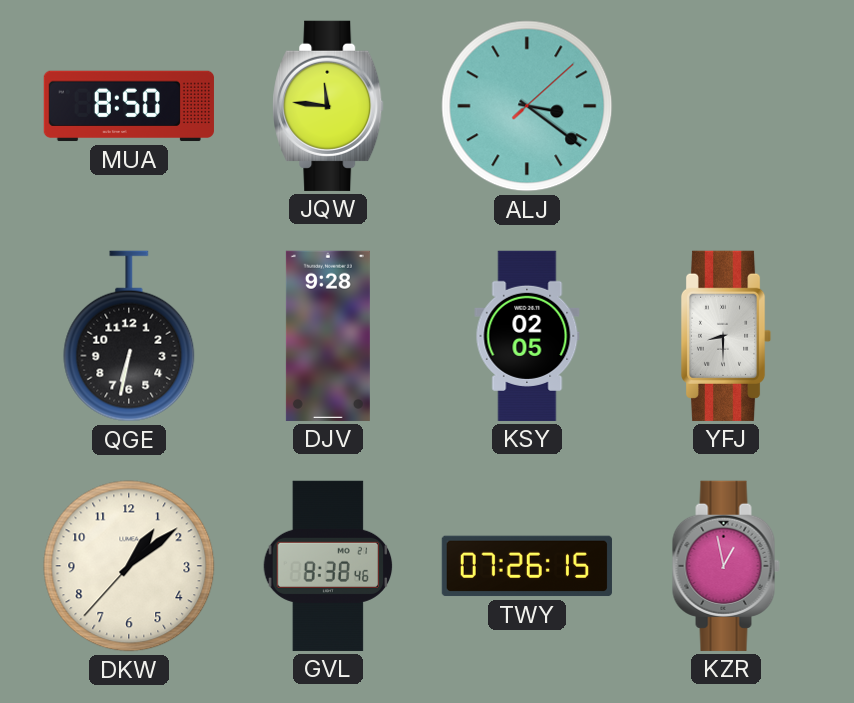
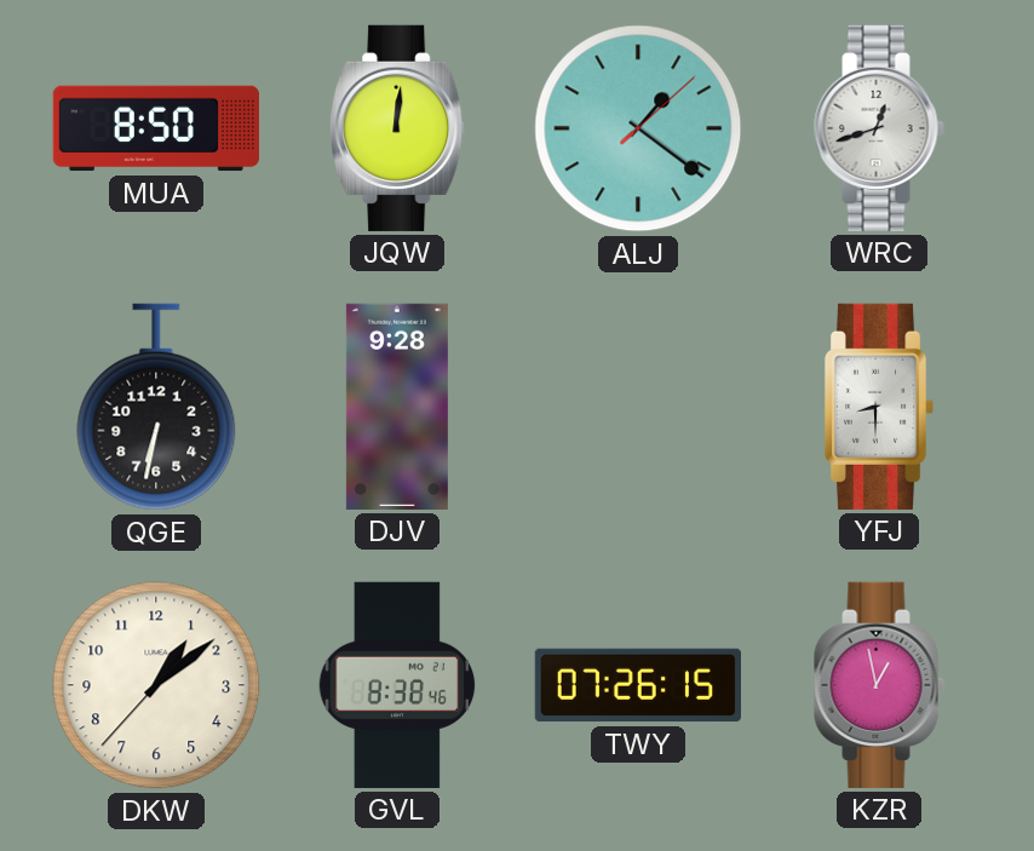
JQW: 11:46 -> 12:01 (397, 128)
ALJ: 3:21 -> 1:21 (638, 128)
WRC: none -> 12:42 (879, 128)
KSY: 02:05 -> none (527, 336)
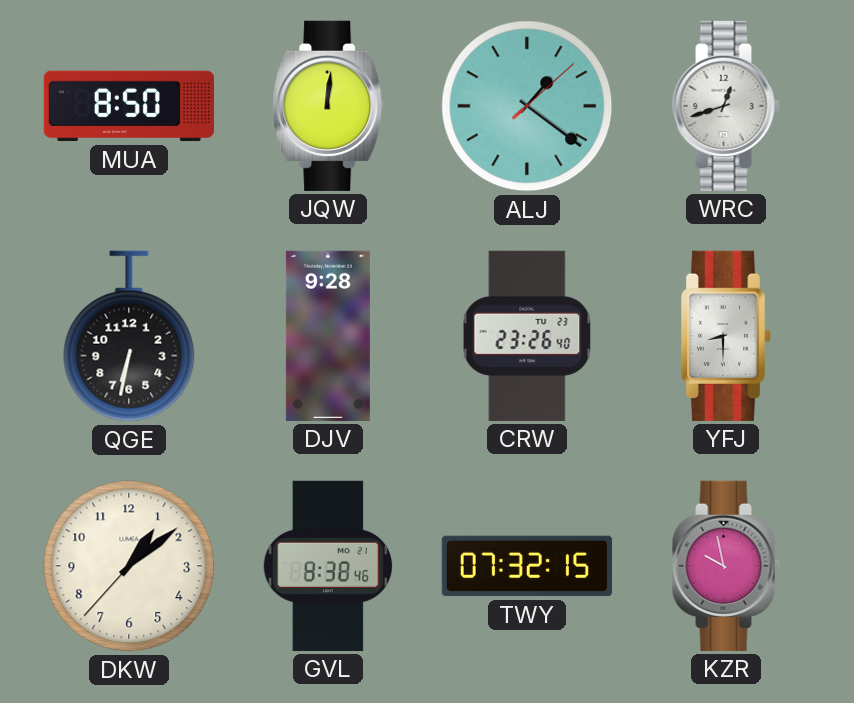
CRW: none -> 23:26 (527, 336)
TWY: 07:26 -> 07:32 (527, 566)
KZR: 12:58 -> 9:58 (726, 566)
